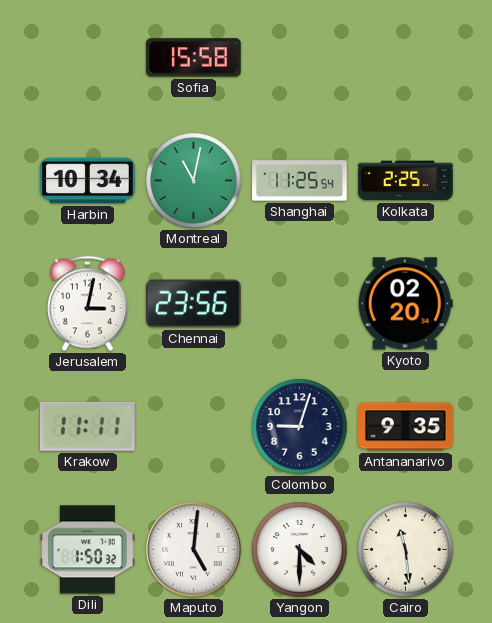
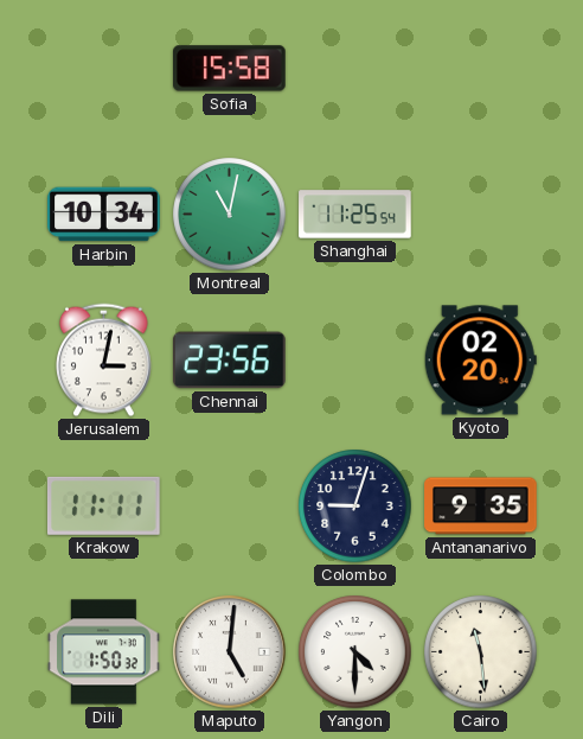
Kolkata: 2:25 -> none (406, 181)
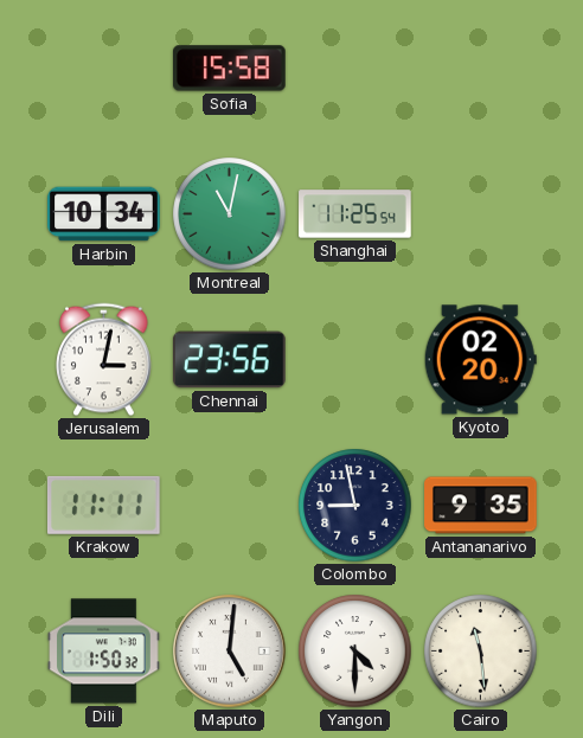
Colombo: 9:03 -> 8:58 (355, 506)
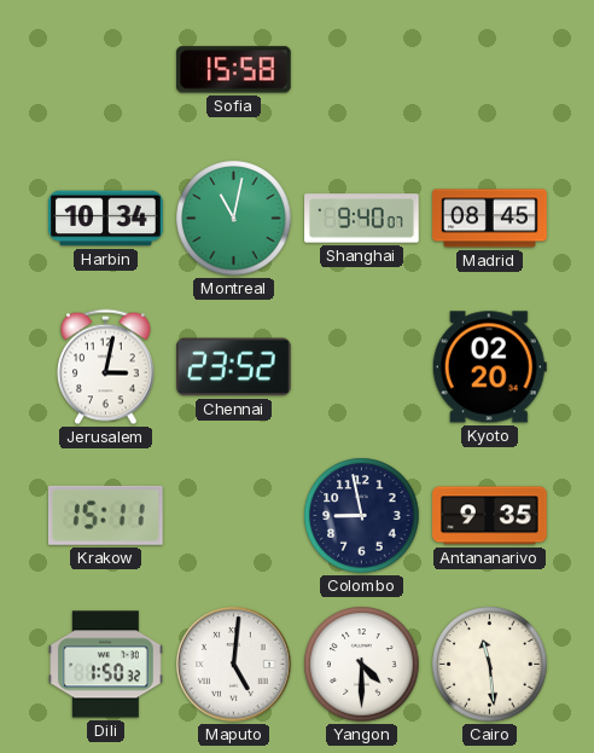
Shanghai: 11:25 -> 9:40 (362, 219)
Madrid: none -> 08:45 (490, 219)
Chennai: 23:56 -> 23:52 (234, 367)
Krakow: 11:11 -> 15:11 (106, 515)
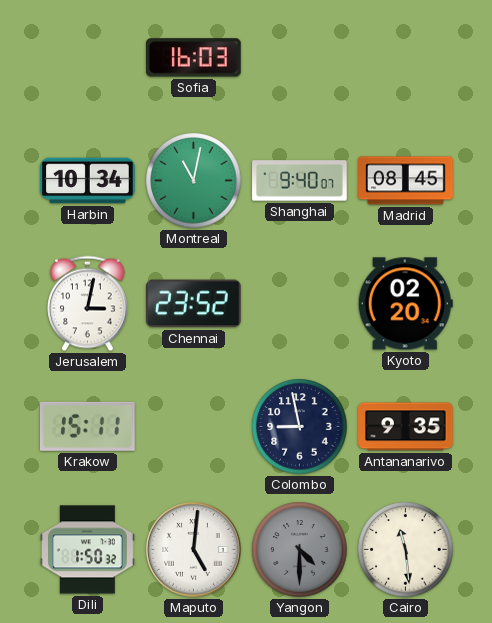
Sofia: 15:58 -> 16:03 (194, 58)
Yangon dial: white -> grey (300, 550)
